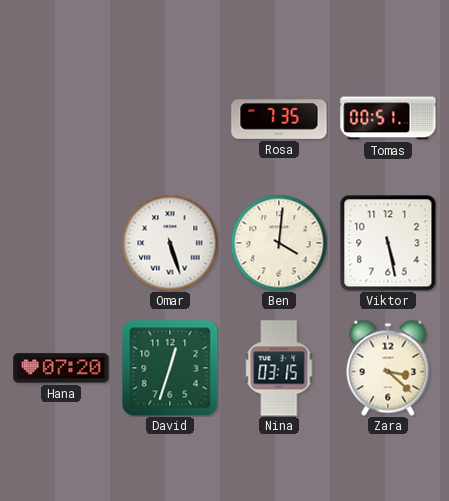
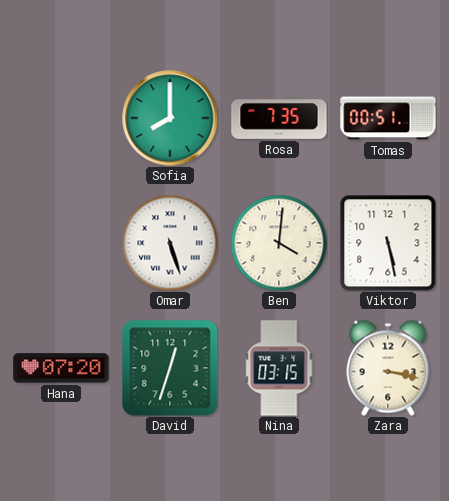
Sofia: none -> 8:00 (170, 118)
Zara: 3:22 -> 3:17 (388, 368)
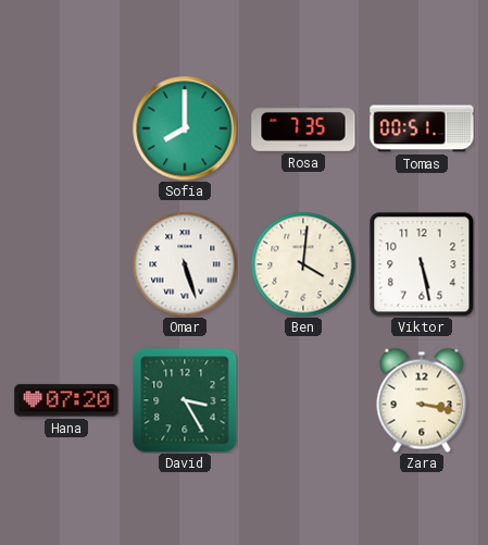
David: 12:33 -> 3:25 (185, 400)
Nina: 03:15 -> none (279, 368)
